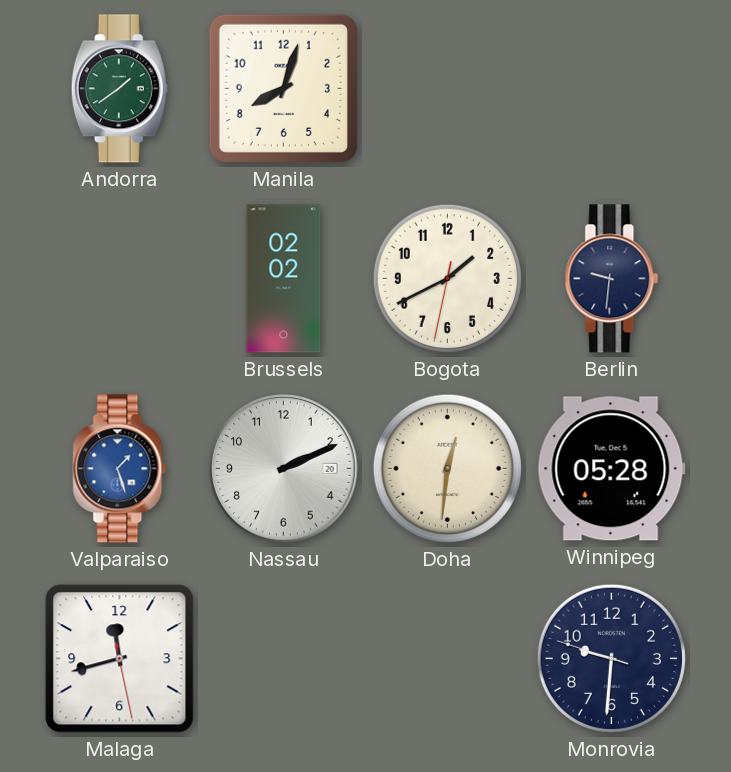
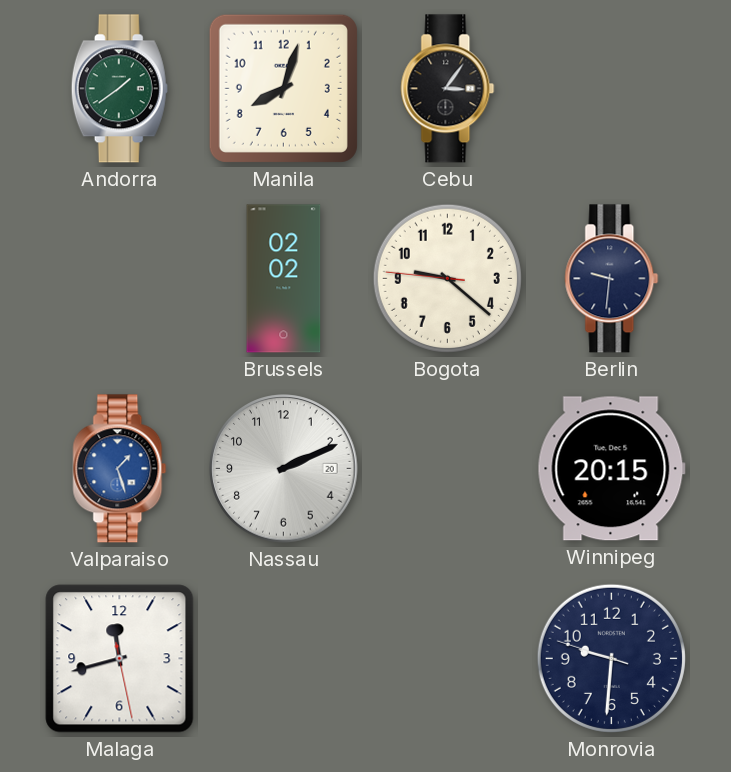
Cebu: none -> 3:06 (448, 89)
Bogota: 1:40 -> 9:21 (447, 278)
Doha: 12:31 -> none (447, 468)
Winnipeg: 05:28 -> 20:15 (611, 469)
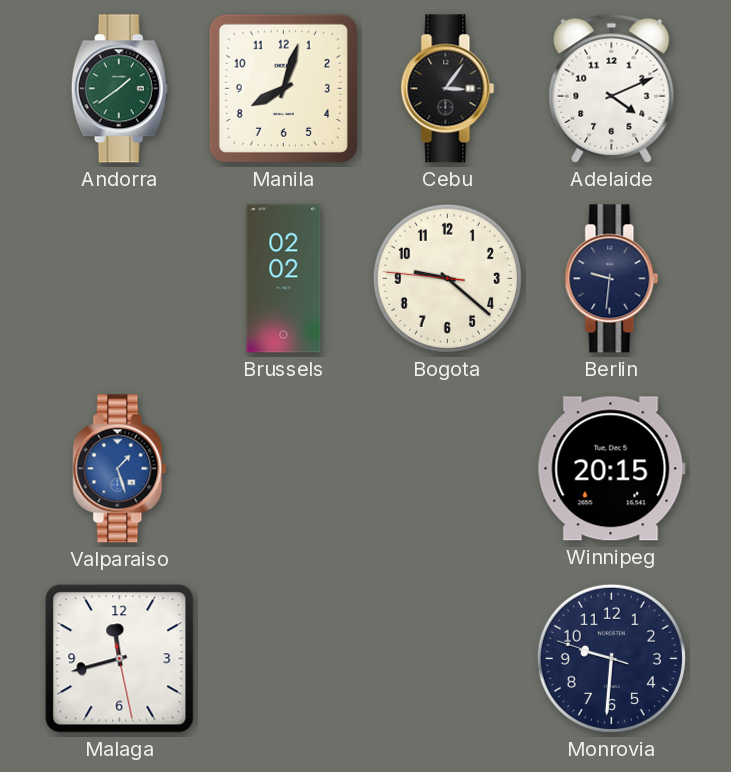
Adelaide: none -> 4:11 (612, 88)
Nassau: 2:11 -> none (284, 469)
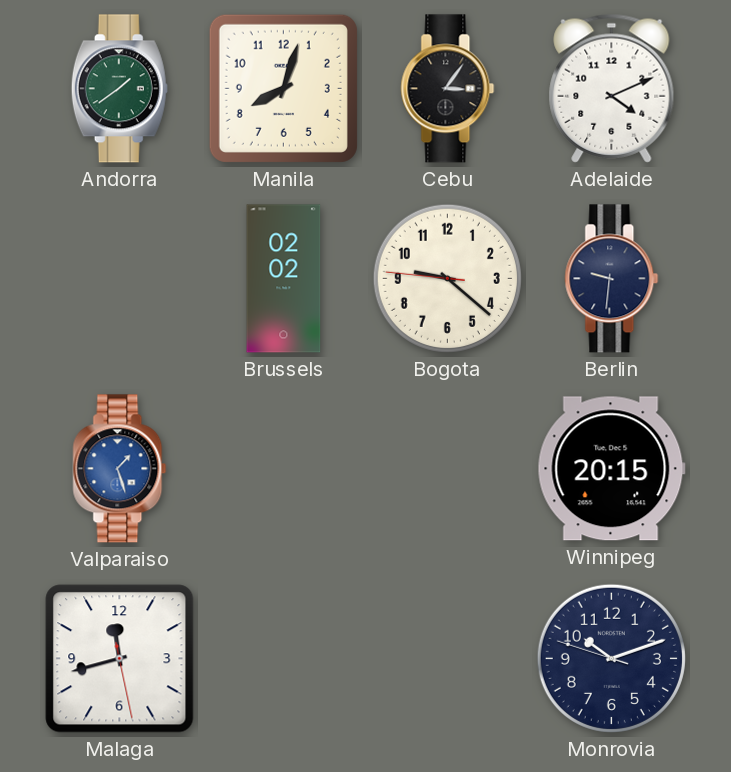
Monrovia: 9:30 -> 10:11 (611, 658)
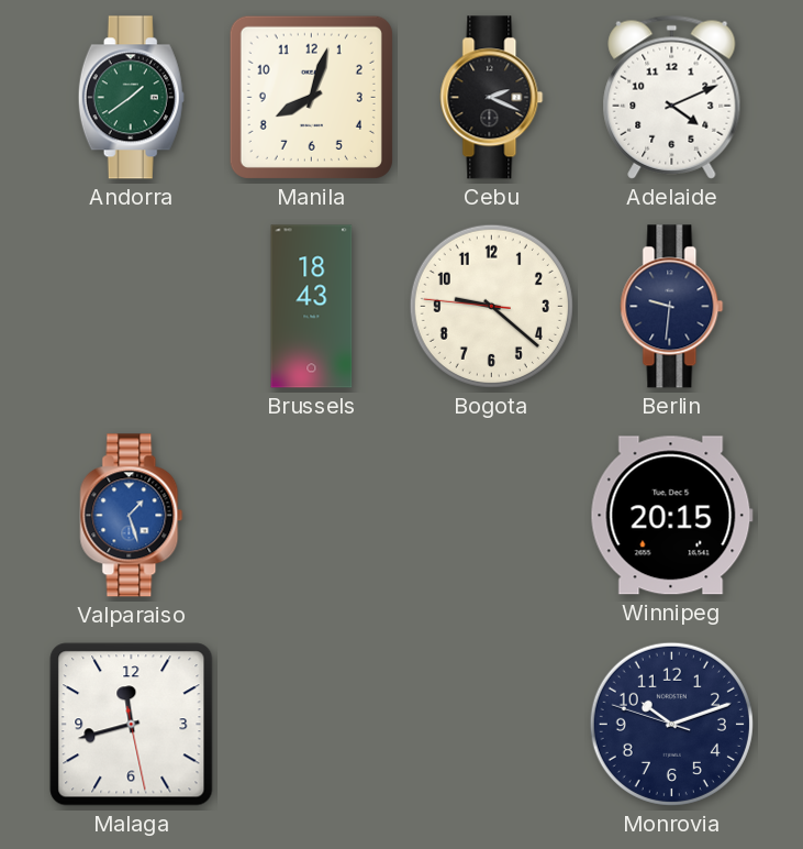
Cebu: 3:06 -> 2:19 (492, 98)
Brussels: 02:02 -> 18:43 (312, 307)
